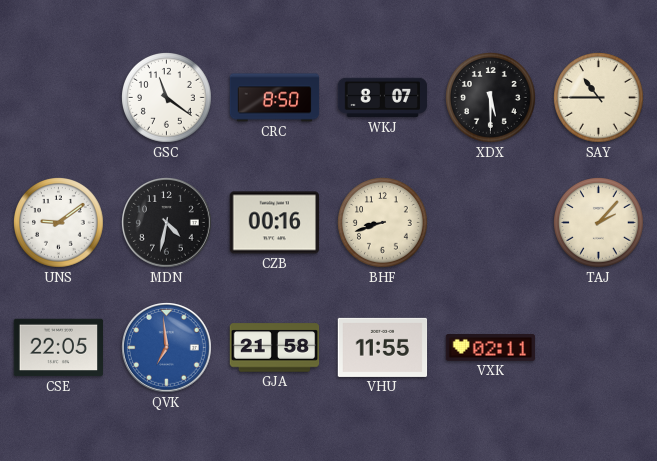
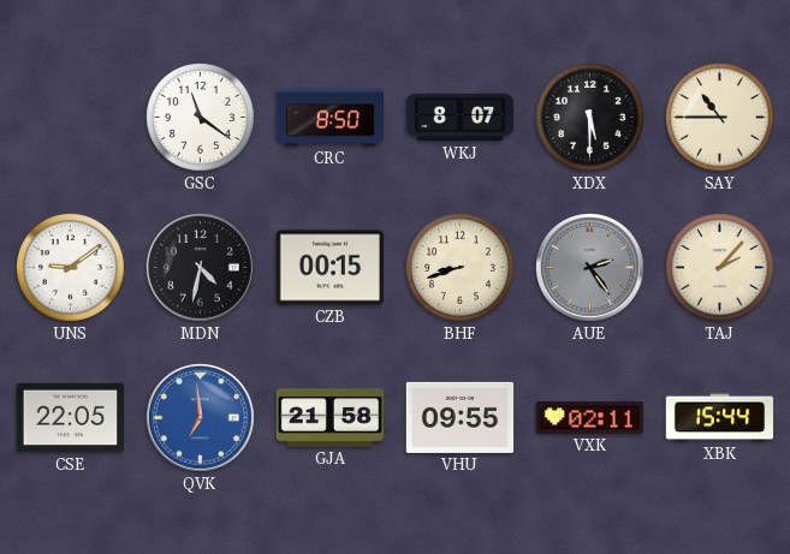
CZB: 00:16 -> 00:15 (329, 268)
AUE: none -> 2:24 (590, 268)
VHU: 11:55 -> 09:55 (461, 417)
XBK: none -> 15:44 (720, 418)
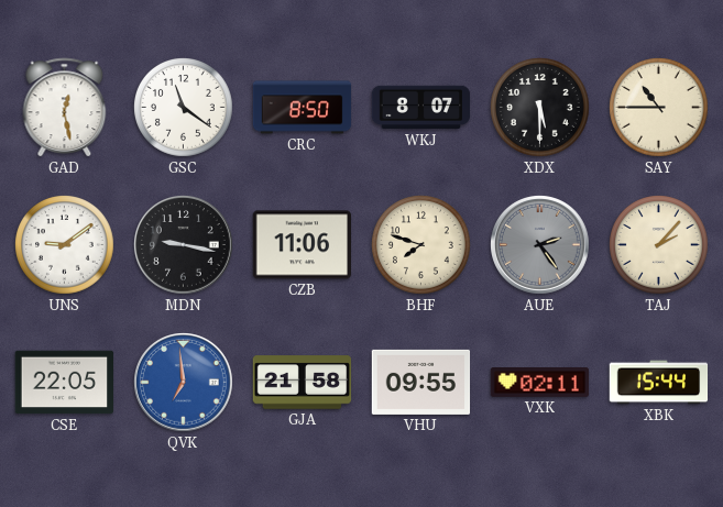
GAD: none -> 12:28 (65, 108)
MDN: 4:32 -> 9:17 (184, 245)
CZB: 00:15 -> 11:06 (302, 245)
BHF: 8:42 -> 7:48 (421, 245)
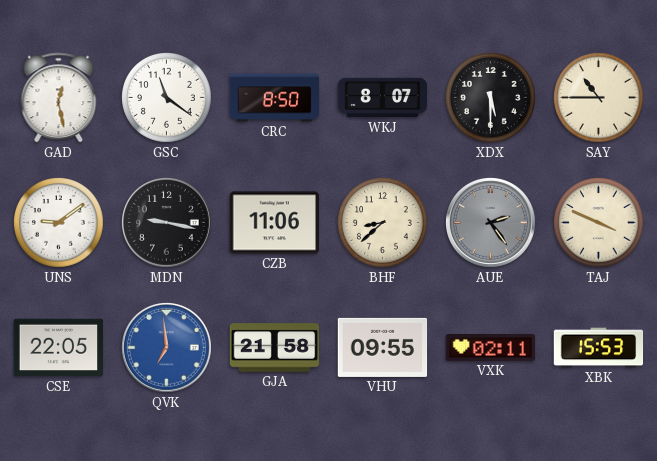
BHF: 7:48 -> 8:38 (383, 223)
TAJ: 2:07 -> 3:49 (599, 223)
XBK: 15:44 -> 15:53 (599, 348)
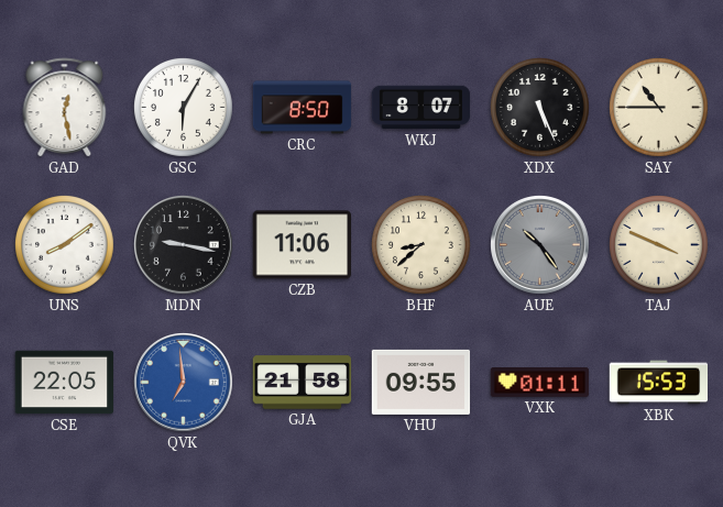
GSC: 11:21 -> 6:05 (184, 108)
XDX: 5:30 -> 5:26 (540, 108)
UNS: 9:09 -> 8:09 (65, 245)
AUE: 2:24 -> 10:24 (540, 245)
VXK: 02:11 -> 01:11 (540, 383)
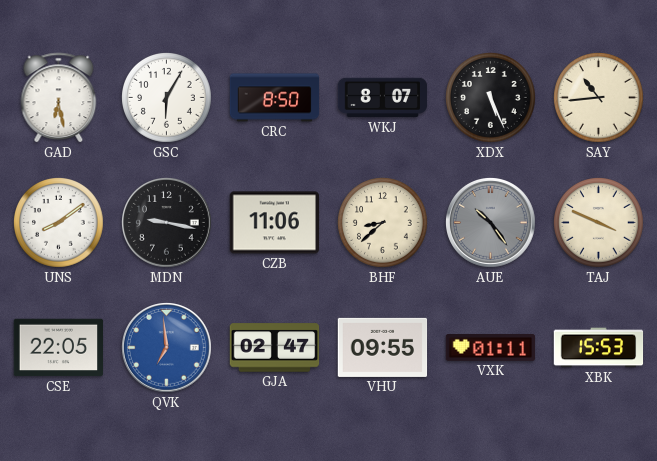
GAD: 12:28 -> 6:28 (59, 98)
SAY: 10:45 -> 10:44 (599, 98)
GJA: 21:58 -> 02:47 (275, 348)
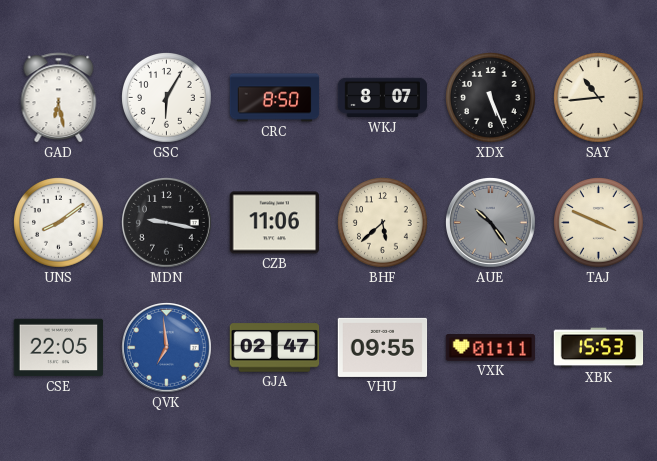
BHF: 8:38 -> 5:38 (383, 223)
